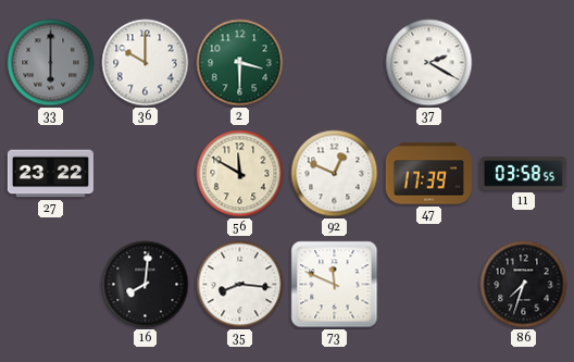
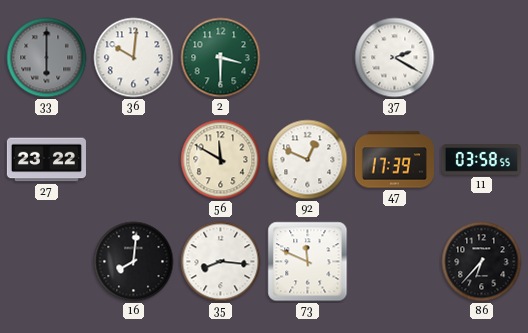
36: 10:00 -> 10:01 (134, 58)
86: 7:33 -> 6:37 (482, 262)
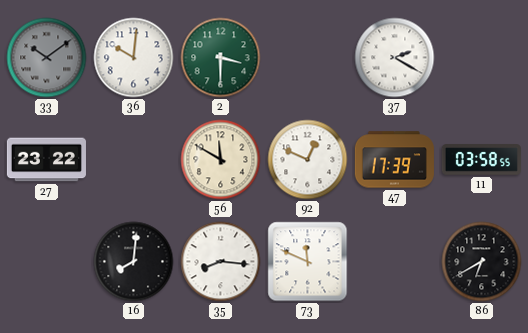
33: 6:00 -> 10:09 (47, 58)
86: 6:37 -> 6:40 (482, 262)
